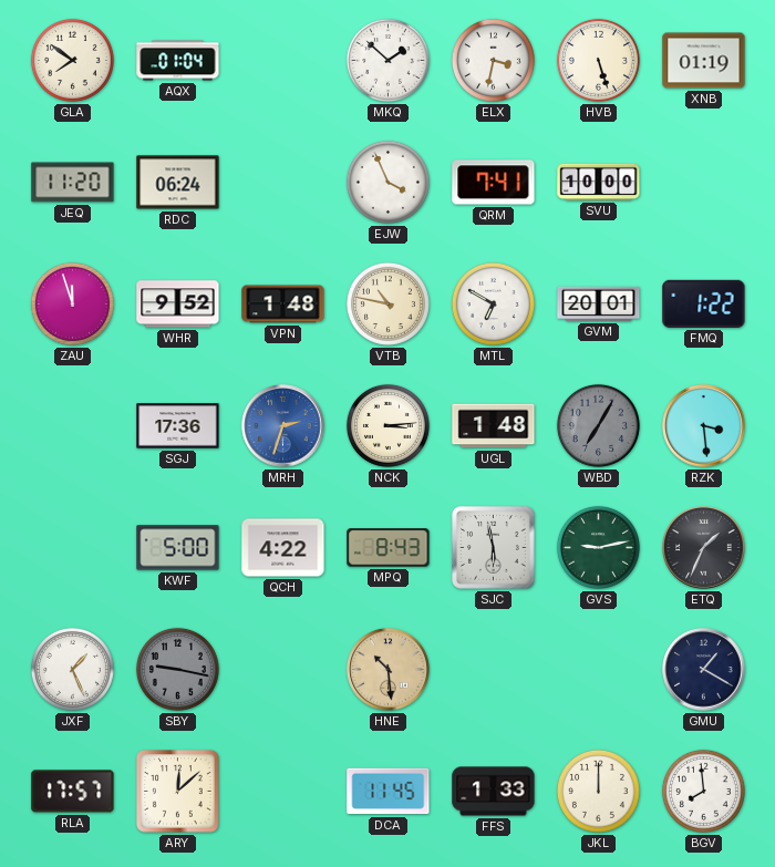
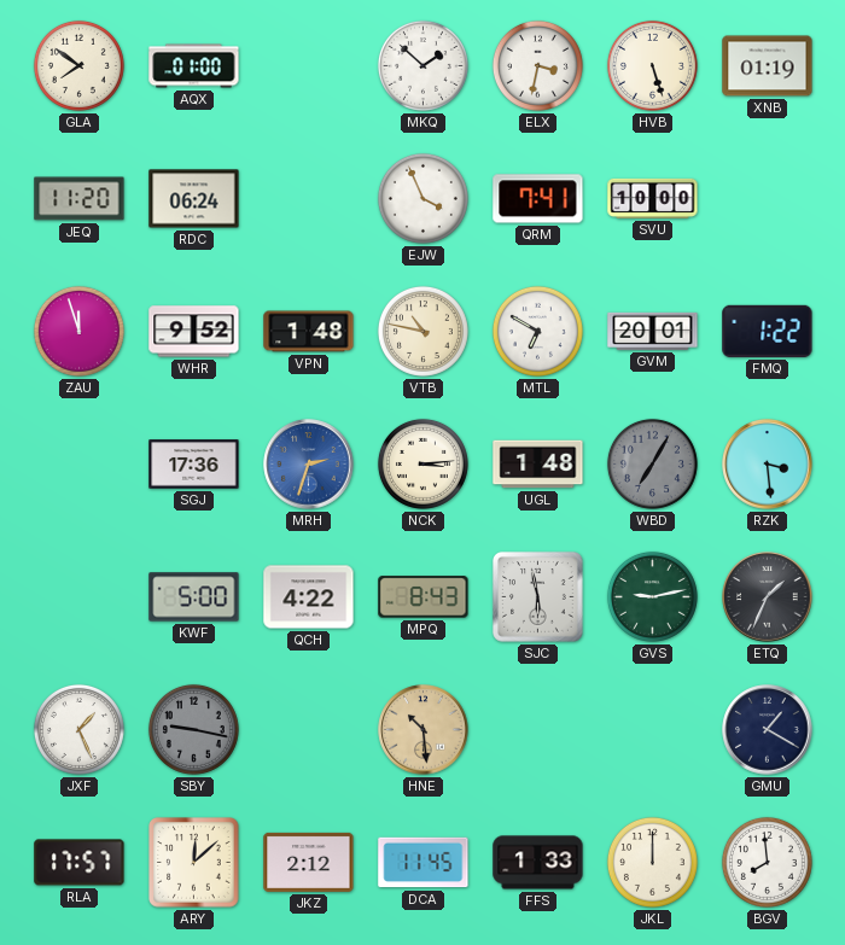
AQX: 01:04 -> 01:00 (194, 66)
JKZ: none -> 2:12 (309, 862)
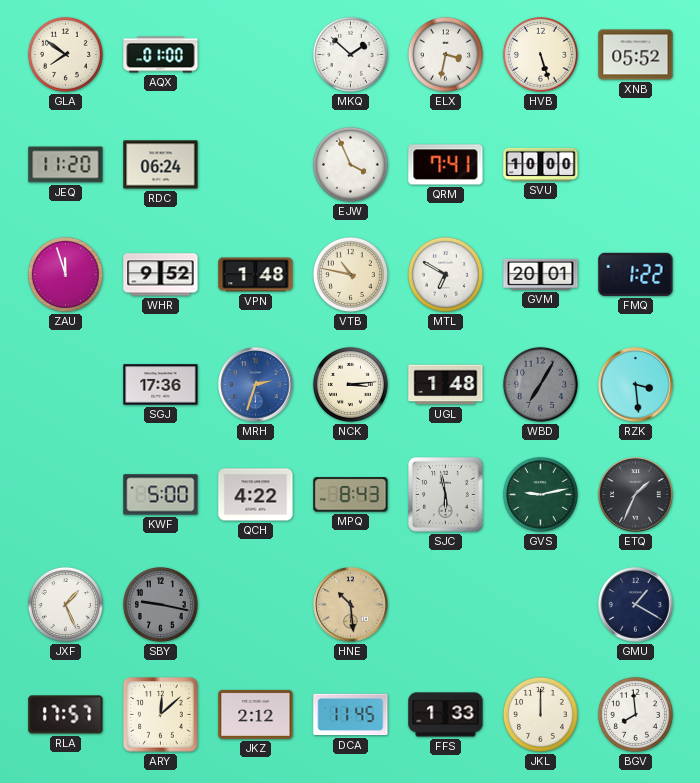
XNB: 01:19 -> 05:52 (636, 55)
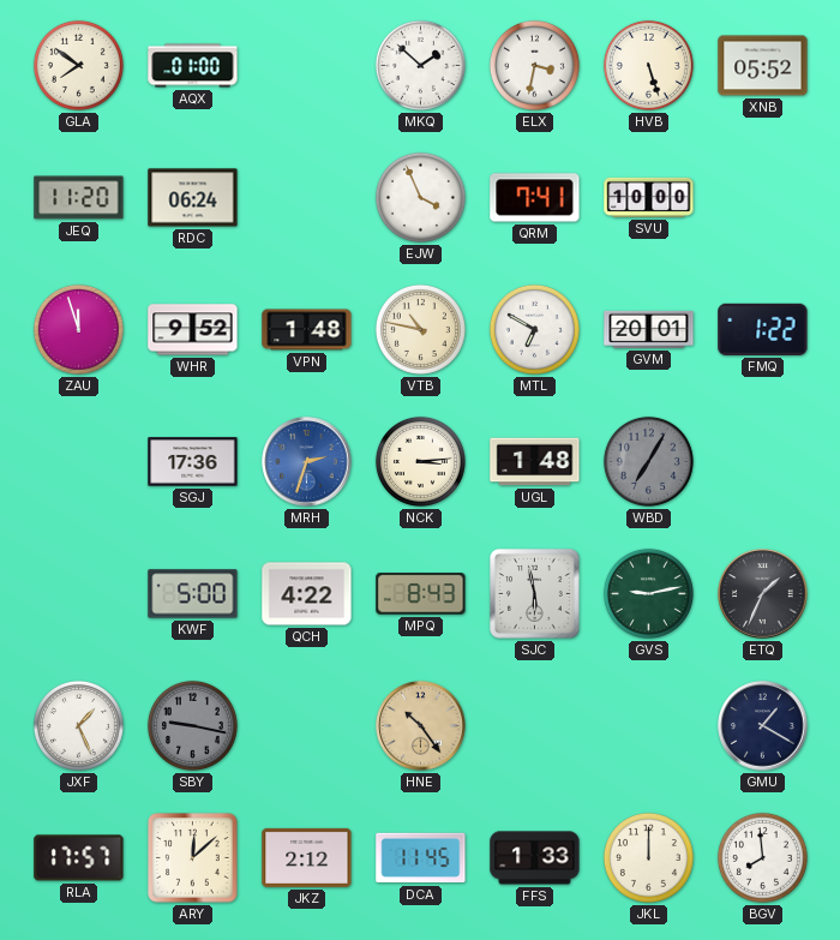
RZK: 3:29 -> none (636, 385)
HNE: 10:29 -> 10:24 (421, 726)
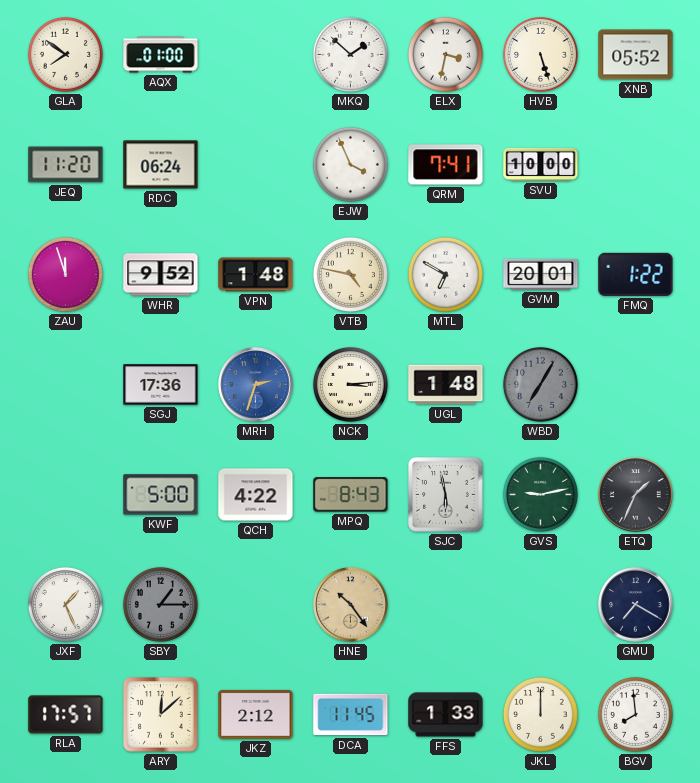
VTB: 10:47 -> 4:47 (350, 274)
SBY: 9:17 -> 1:15 (160, 604)
GMU: 1:20 -> 7:20 (636, 605)
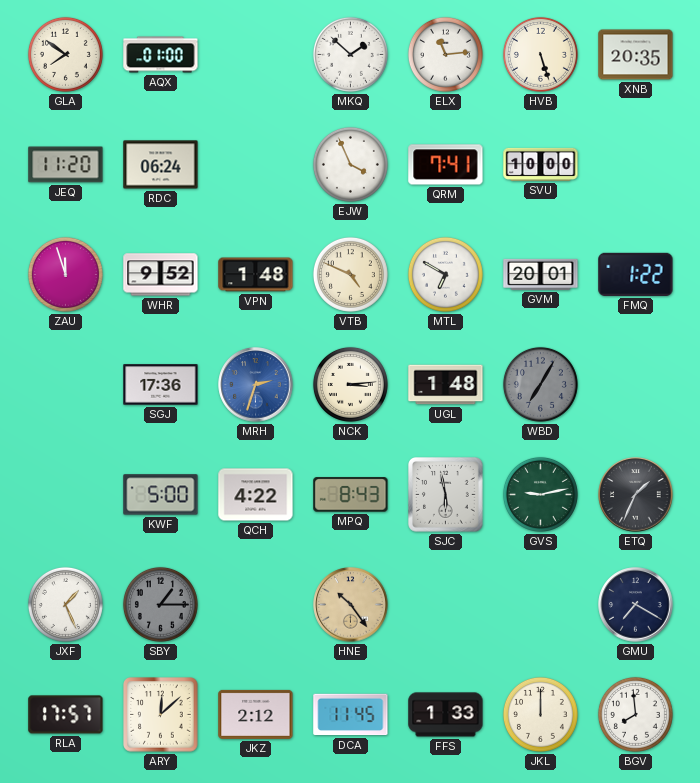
ELX: 3:32 -> 11:14 (445, 54)
XNB: 05:52 -> 20:35 (636, 55)
VTB: 4:47 -> 4:49 (350, 274)
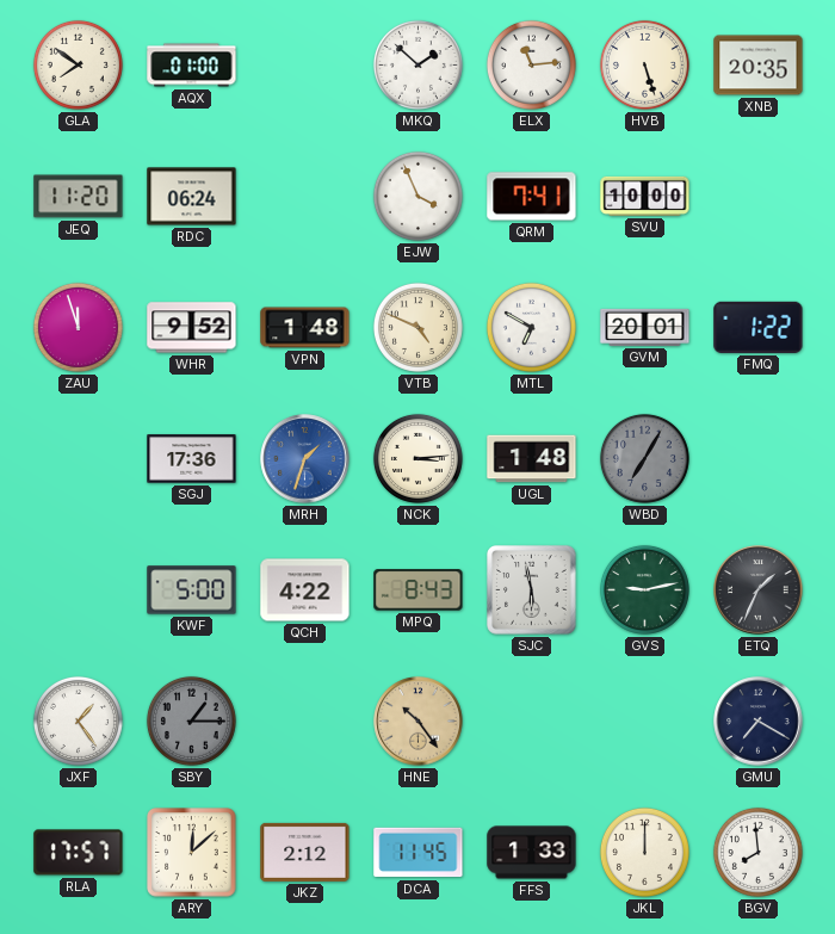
MRH: 2:33 -> 1:33 (305, 459)
JXF: 1:26 -> 1:24 (78, 720)
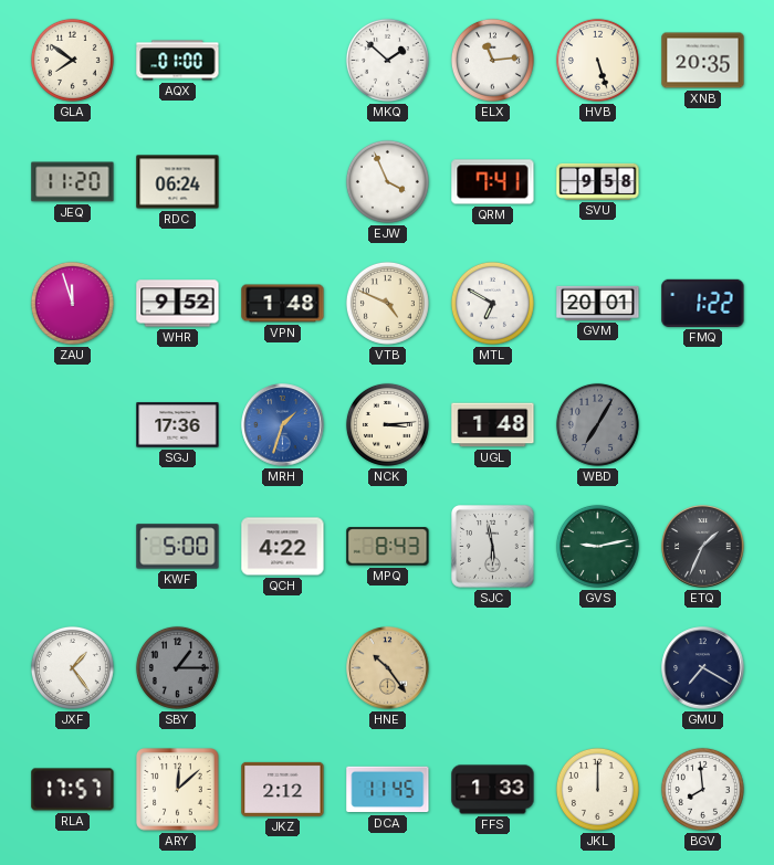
SVU: 10:00 -> 9:58 (598, 181)
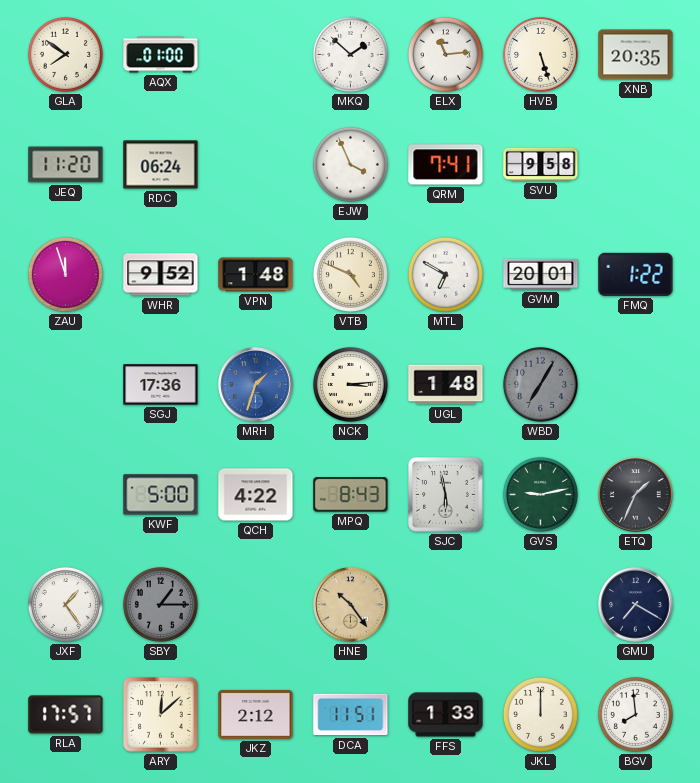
DCA: 11:45 -> 11:51 (351, 715)
